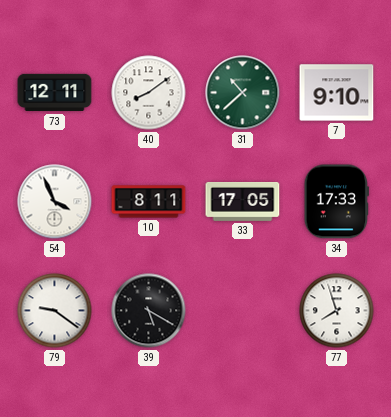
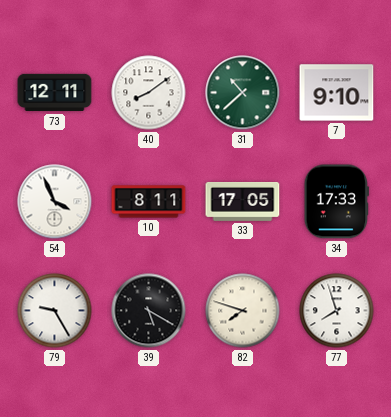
79: 9:21 -> 9:25 (55, 311)
82: none -> 7:48 (243, 311)
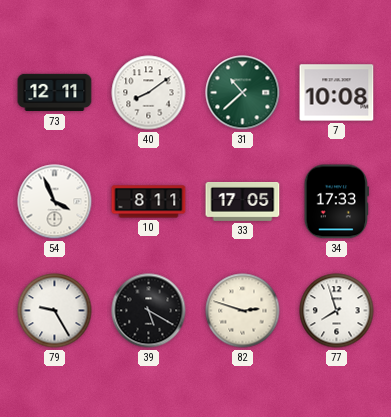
7: 9:10 -> 10:08 (337, 93)
82: 7:48 -> 2:48 (243, 311)
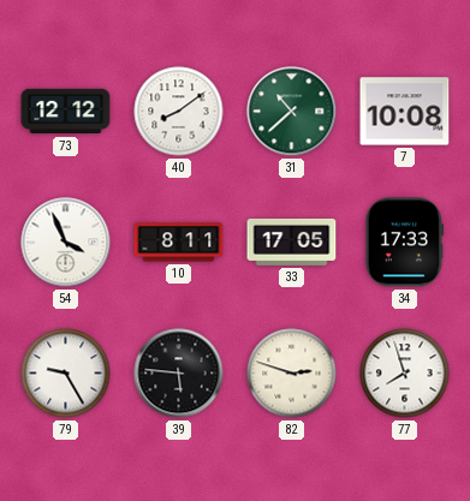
73: 12:11 -> 12:12 (66, 112)
39: 5:20 -> 5:46 (179, 374)
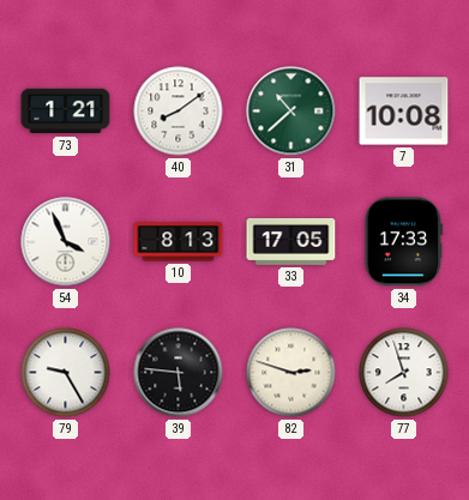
73: 12:12 -> 1:21 (66, 112)
10: 8:11 -> 8:13 (179, 242)
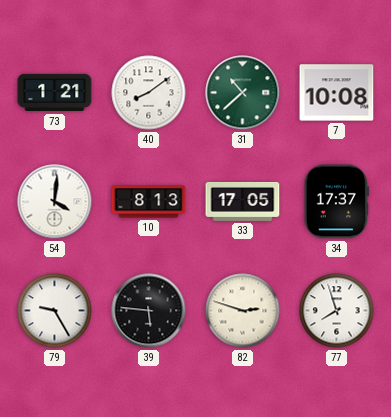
54: 3:56 -> 4:01 (55, 202)
34: 17:33 -> 17:37 (336, 202)
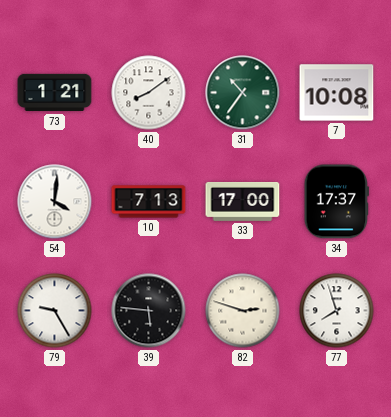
31: 10:38 -> 10:36 (243, 93)
10: 8:13 -> 7:13 (149, 202)
33: 17:05 -> 17:00 (243, 201)
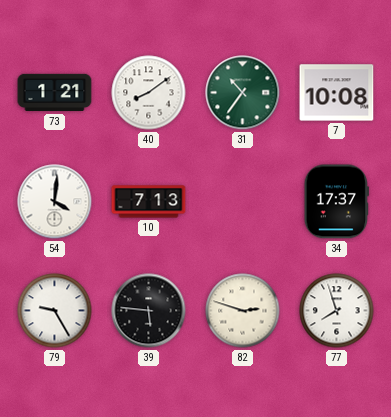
33: 17:00 -> none (243, 201)
